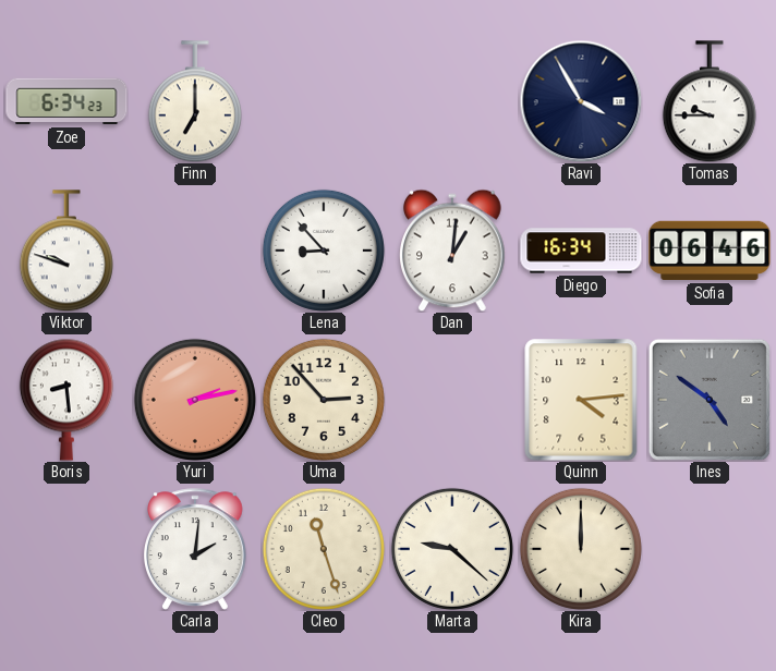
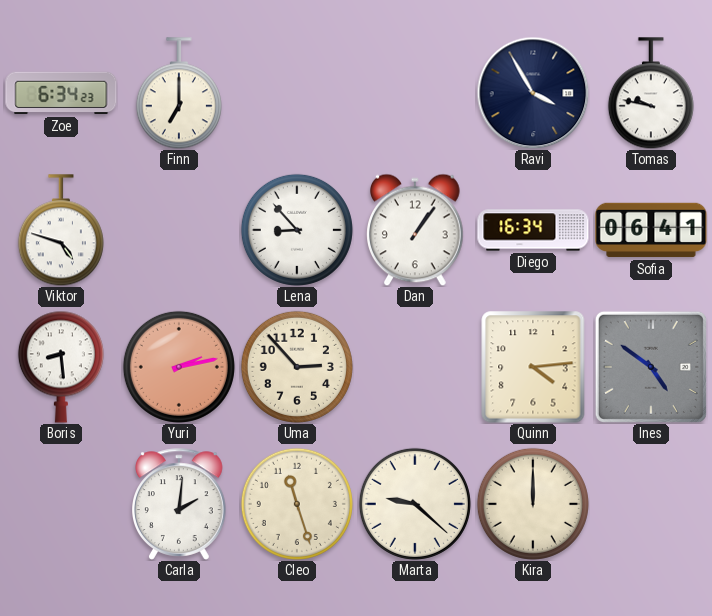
Tomas: 9:45 -> 9:47 (651, 93)
Viktor: 9:48 -> 4:48 (61, 230)
Dan: 1:01 -> 1:06 (416, 230)
Sofia: 06:46 -> 06:41 (651, 230)
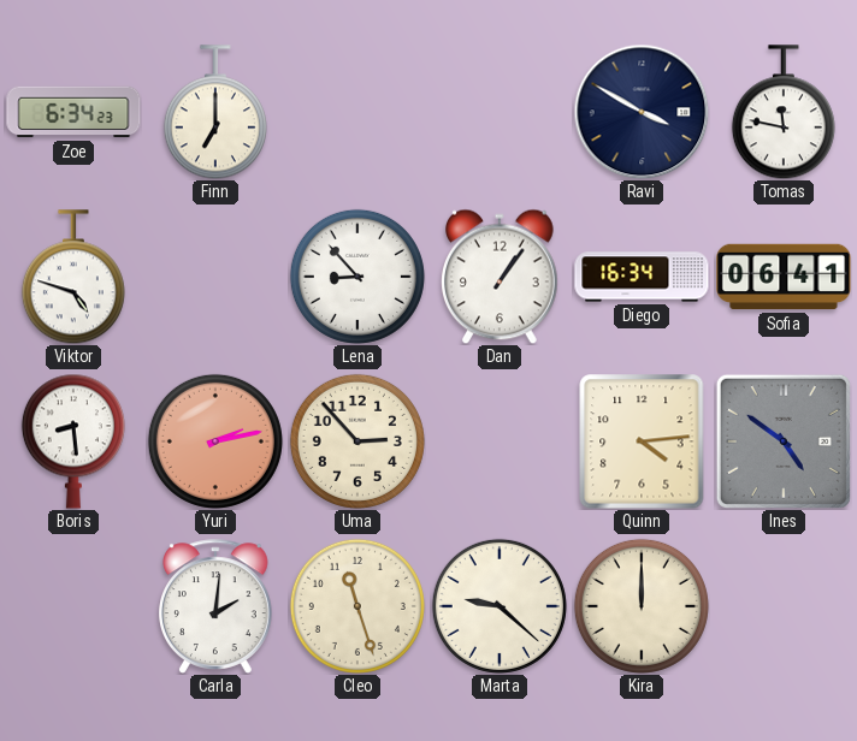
Ravi: 3:55 -> 3:50 (642, 112)
Tomas: 9:47 -> 11:47 (784, 112)
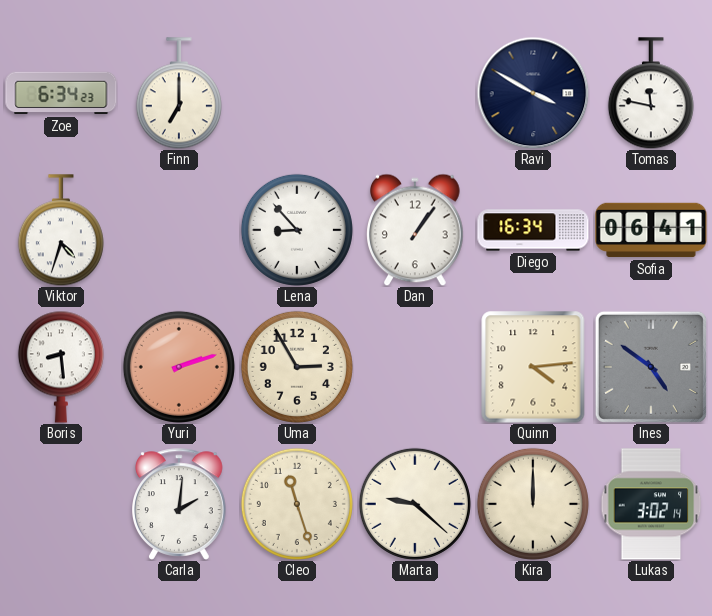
Viktor: 4:48 -> 4:33 (61, 230)
Yuri: 2:13 -> 2:12 (179, 367)
Uma: 2:53 -> 2:55 (297, 367)
Lukas: none -> 3:02 (651, 504)
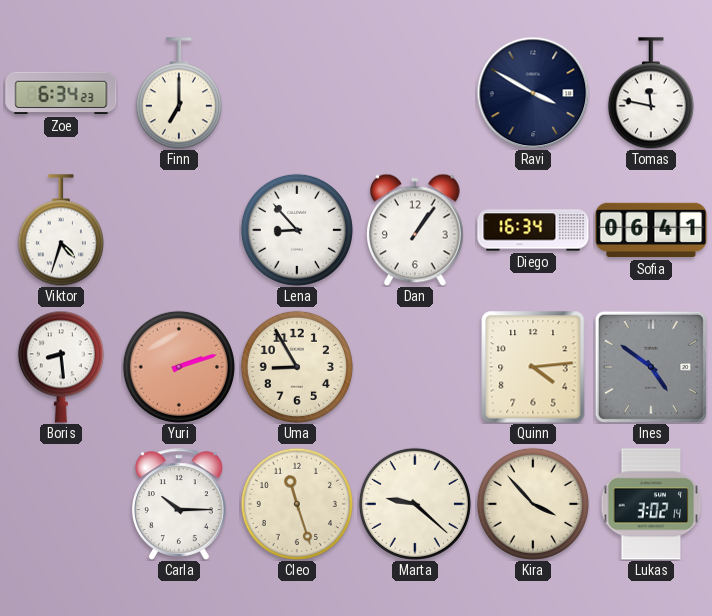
Uma: 2:55 -> 8:55 (297, 367)
Carla: 2:01 -> 10:15 (180, 504)
Kira: 12:00 -> 3:53 (533, 504)
